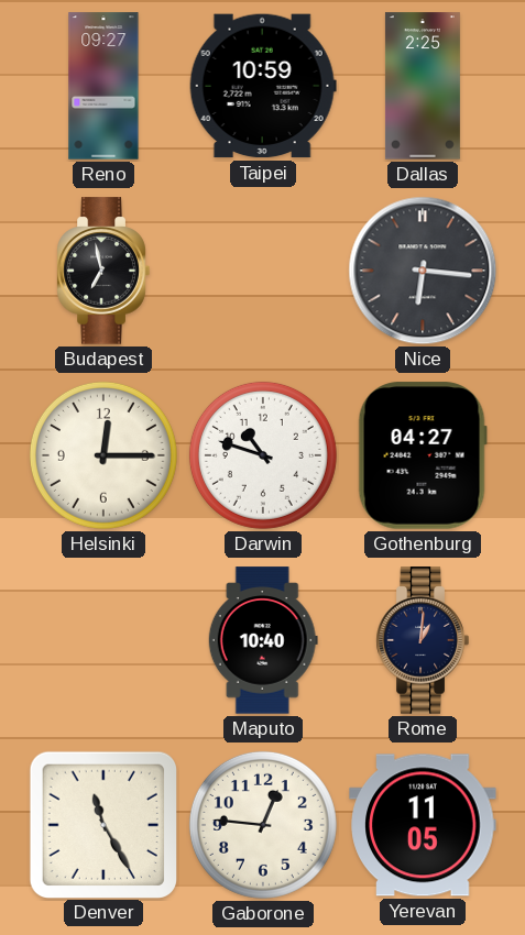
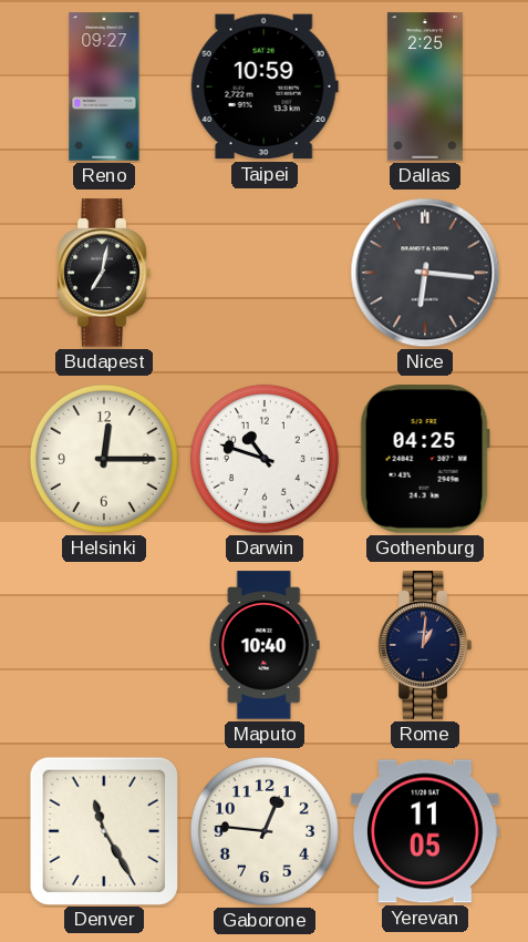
Budapest: 6:58 -> 7:02 (104, 273)
Gothenburg: 04:27 -> 04:25 (425, 459)
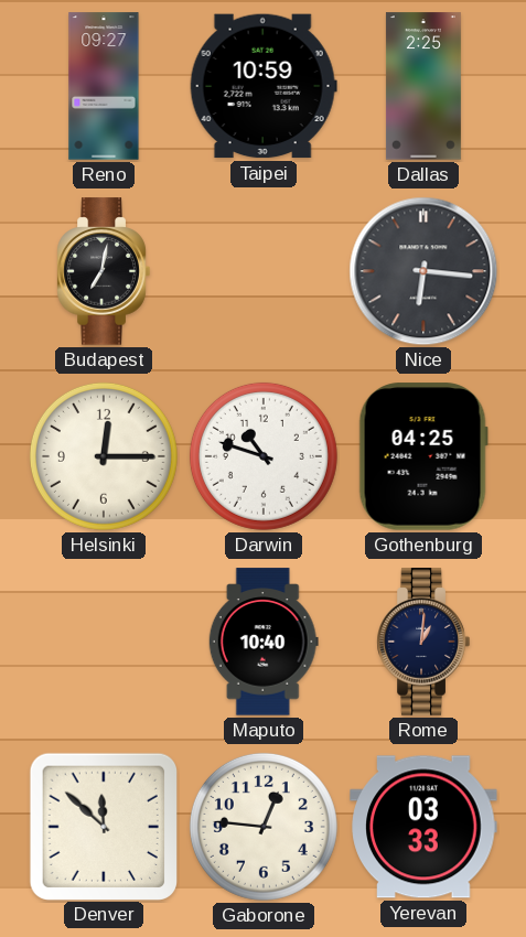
Denver: 11:25 -> 11:52 (103, 826)
Yerevan: 11:05 -> 03:33 (423, 827)
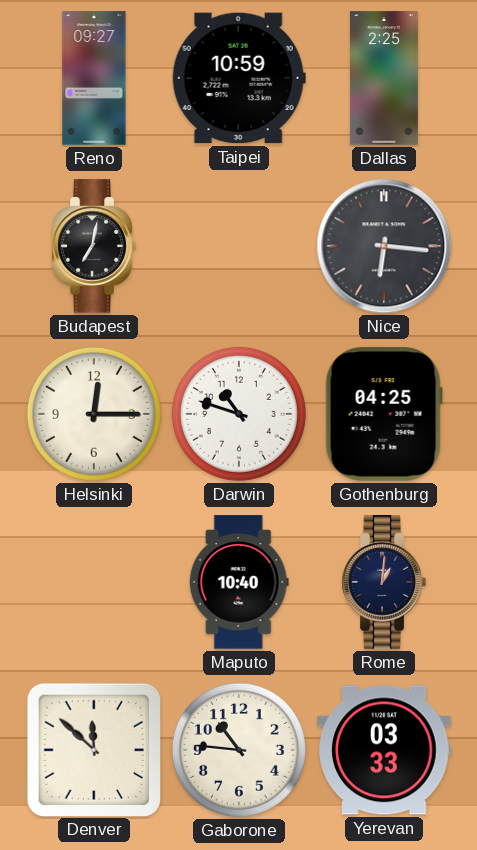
Gaborone: 12:46 -> 10:46 (239, 750)
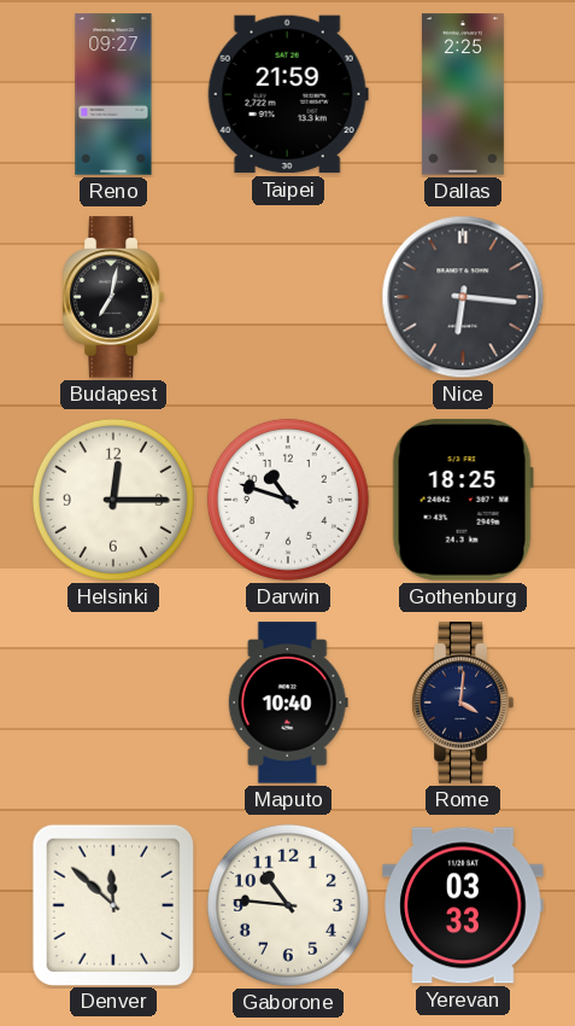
Taipei: 10:59 -> 21:59 (288, 94)
Gothenburg: 04:25 -> 18:25 (463, 500)
Rome: 1:01 -> 4:01 (463, 703)
